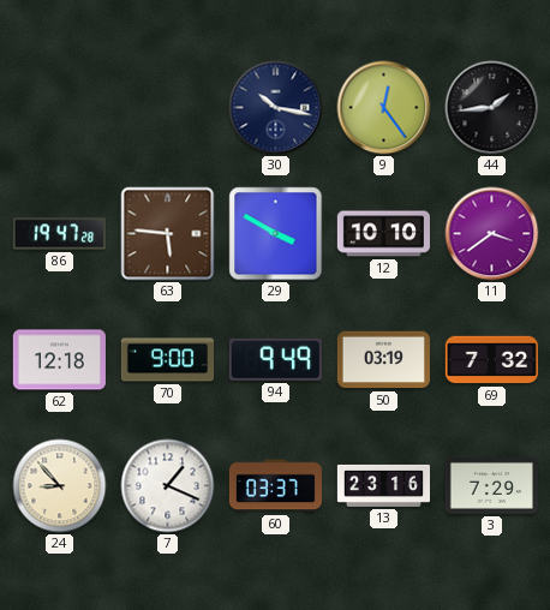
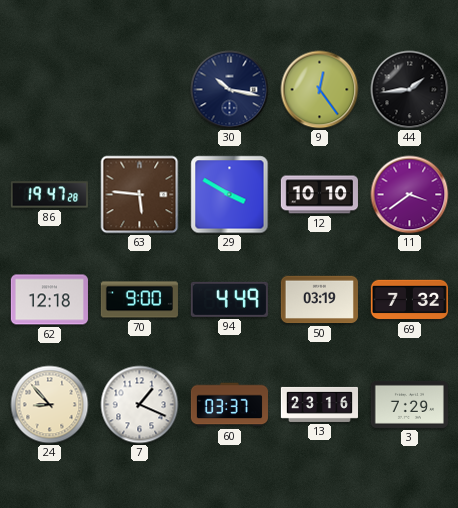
94: 9:49 -> 4:49 (229, 299)
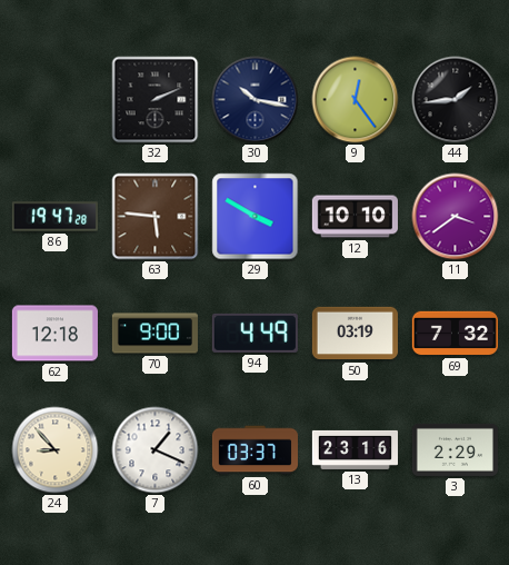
32: none -> 2:11 (156, 100)
3: 7:29 -> 2:29 (455, 449)
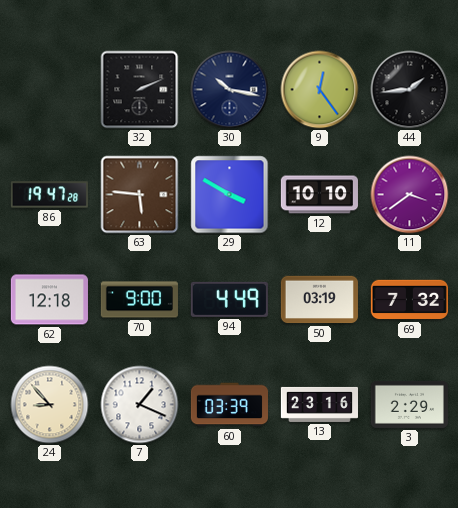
60: 03:37 -> 03:39 (229, 405)
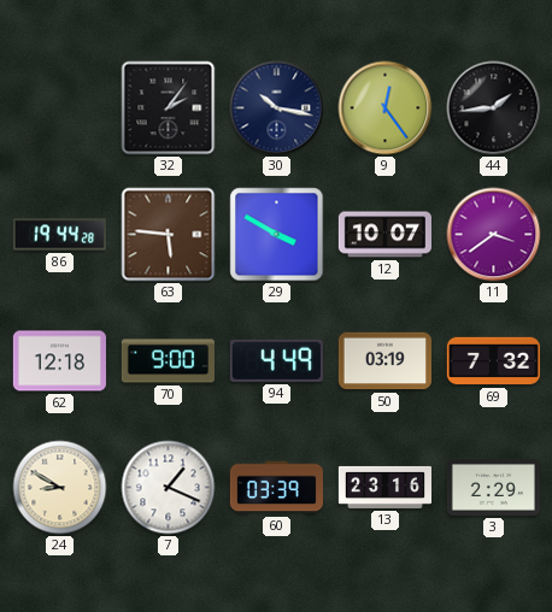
32: 2:11 -> 2:06 (169, 108)
86: 19:47 -> 19:44 (59, 235)
12: 10:10 -> 10:07 (384, 235)
24: 8:53 -> 8:50 (60, 488)
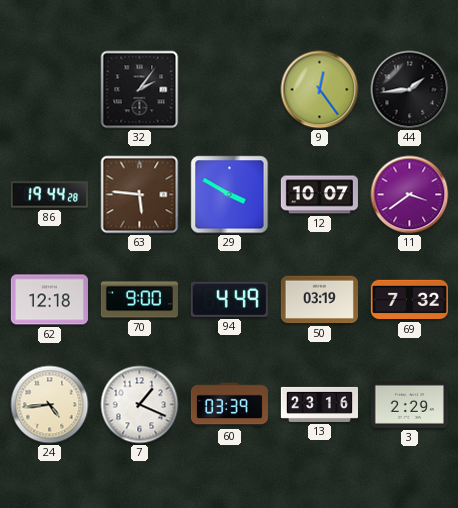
30: 10:17 -> none (277, 108)
24: 8:50 -> 4:44 (50, 405)
